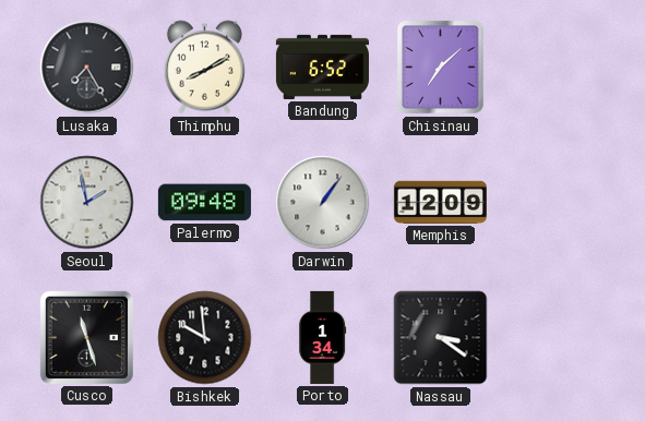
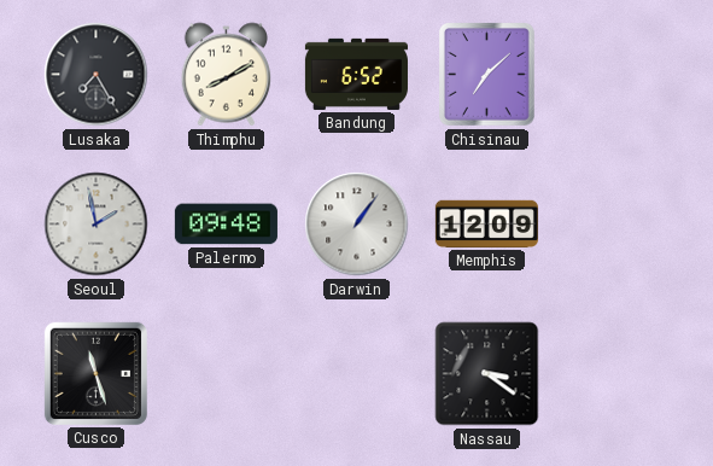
Bishkek: 9:59 -> none (205, 338)
Porto: 1:34 -> none (323, 337)
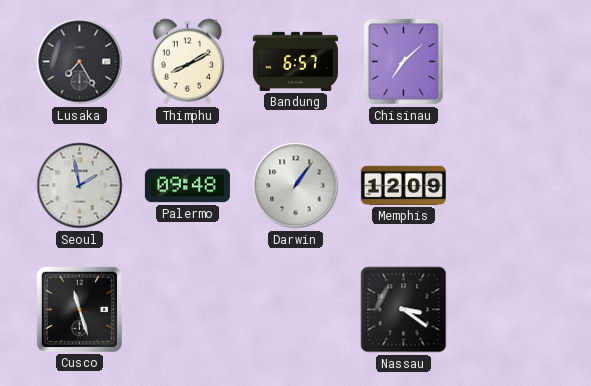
Bandung: 6:52 -> 6:57 (295, 61)
